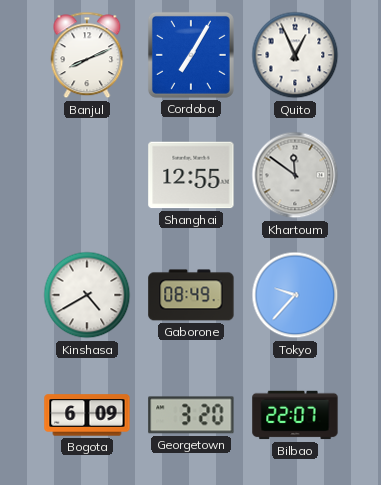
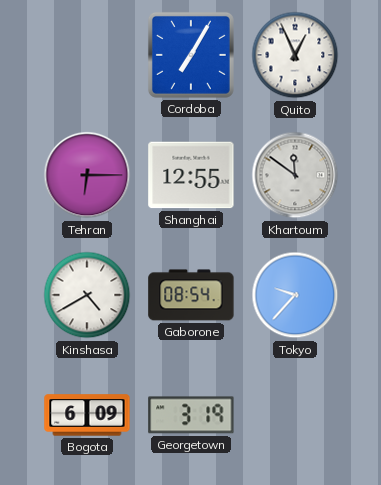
Banjul: 8:11 -> none (87, 55)
Tehran: none -> 6:15 (87, 175)
Gaborone: 08:49 -> 08:54 (191, 295)
Georgetown: 3:20 -> 3:19 (191, 415)
Bilbao: 22:07 -> none (295, 415)
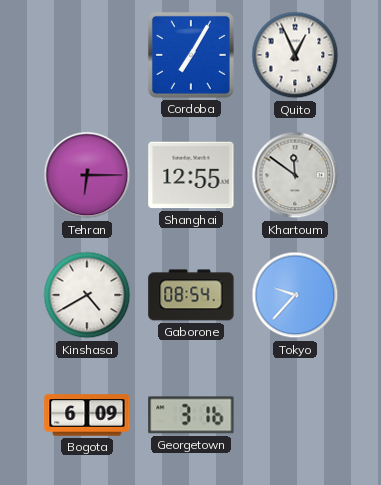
Georgetown: 3:19 -> 3:16 (191, 415)
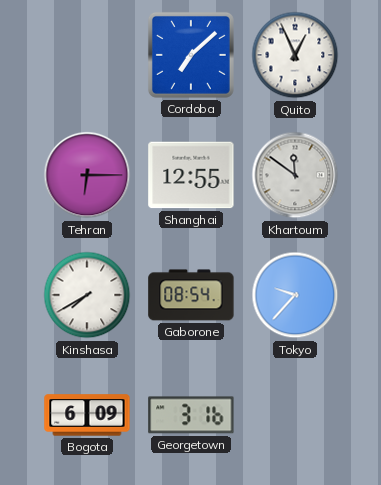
Cordoba: 7:05 -> 7:08 (191, 55)
Kinshasa: 4:40 -> 7:40 (87, 295)
